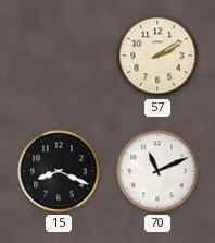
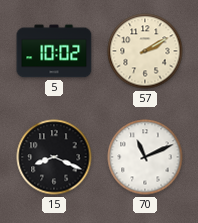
5: none -> 10:02 (54, 51)
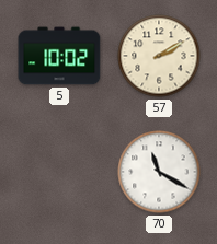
15: 8:19 -> none (54, 157)
70: 11:11 -> 11:20 (159, 172)
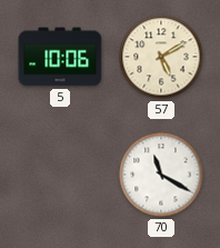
5: 10:02 -> 10:06 (60, 57)
57: 2:10 -> 5:10 (161, 57)
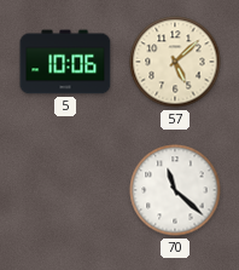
57: 5:10 -> 5:08 (175, 62)
70: 11:20 -> 11:22 (175, 190)
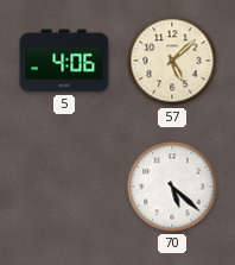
5: 10:06 -> 4:06 (64, 61)
70: 11:22 -> 5:22 (172, 187)
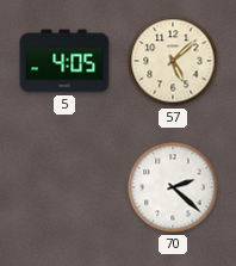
5: 4:06 -> 4:05 (64, 61)
70: 5:22 -> 2:22 (173, 187)
